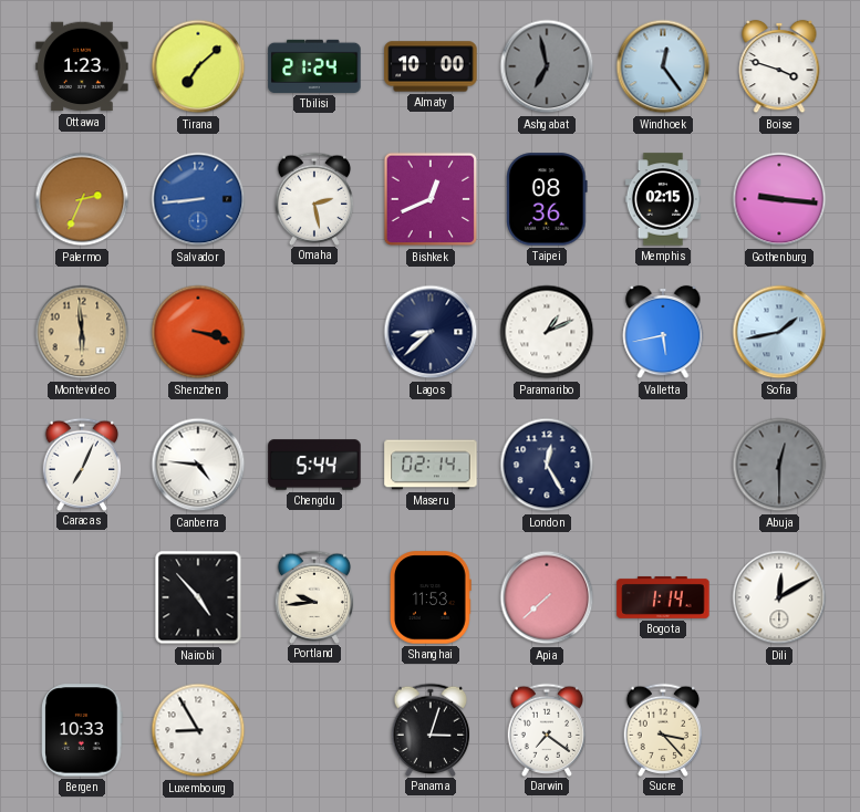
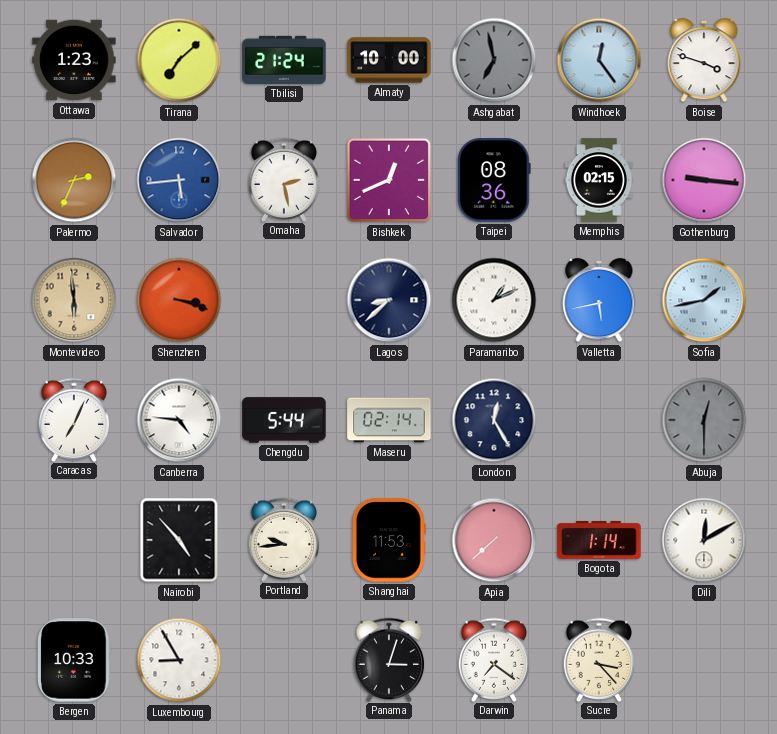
Salvador: 8:44 -> 5:44 (179, 180)
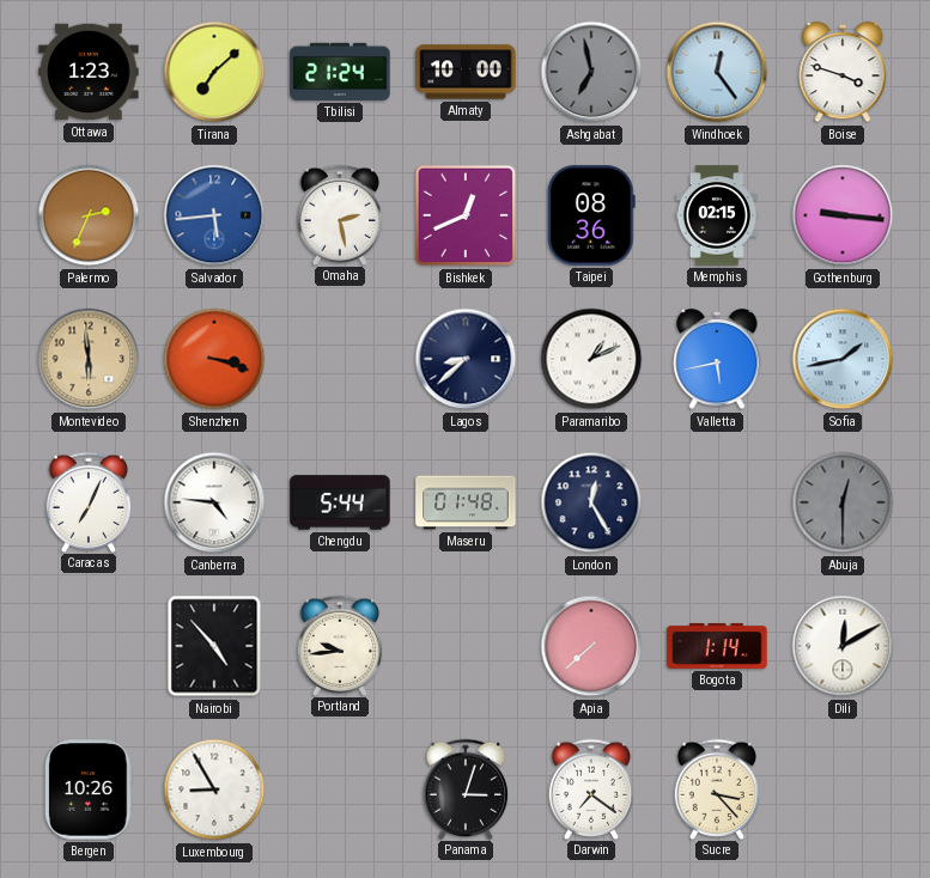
Maseru: 02:14 -> 01:48 (466, 502)
Shanghai: 11:53 -> none (389, 540)
Bergen: 10:33 -> 10:26 (89, 789)
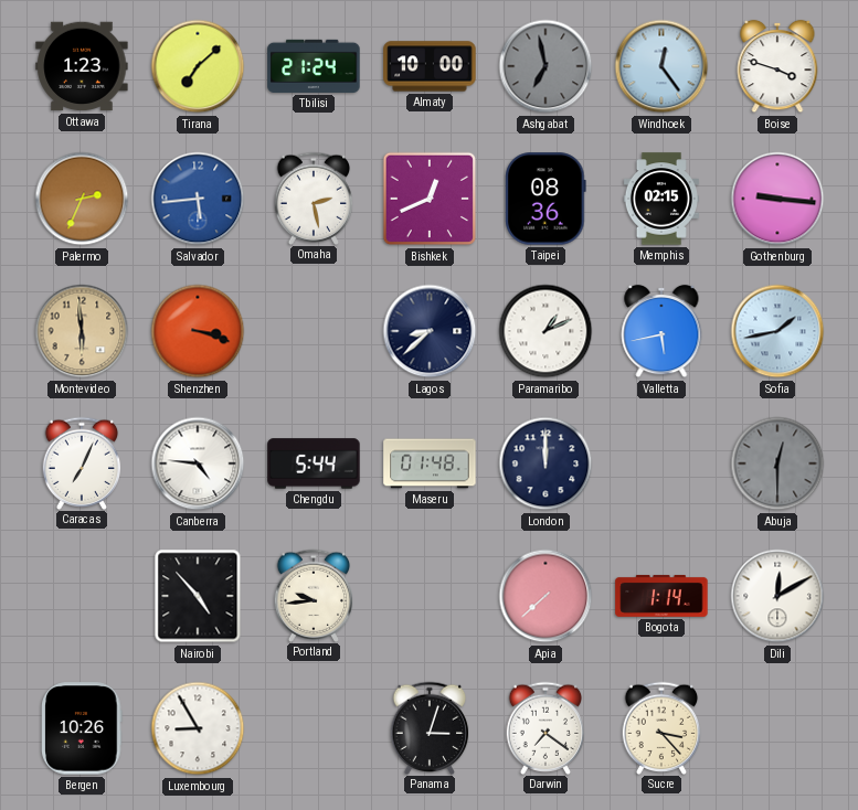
London: 12:25 -> 12:00 (545, 463)
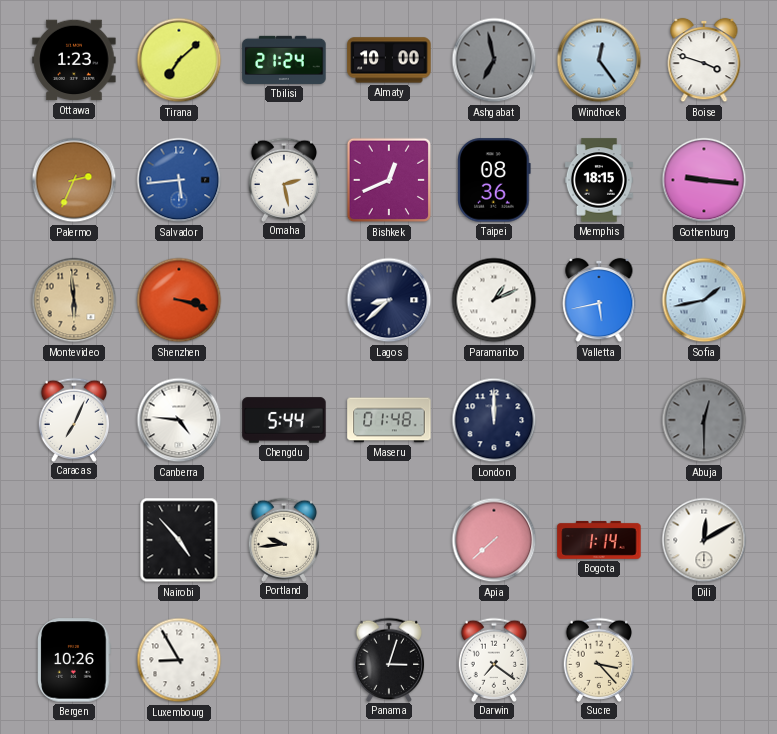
Memphis: 02:15 -> 18:15 (599, 180)
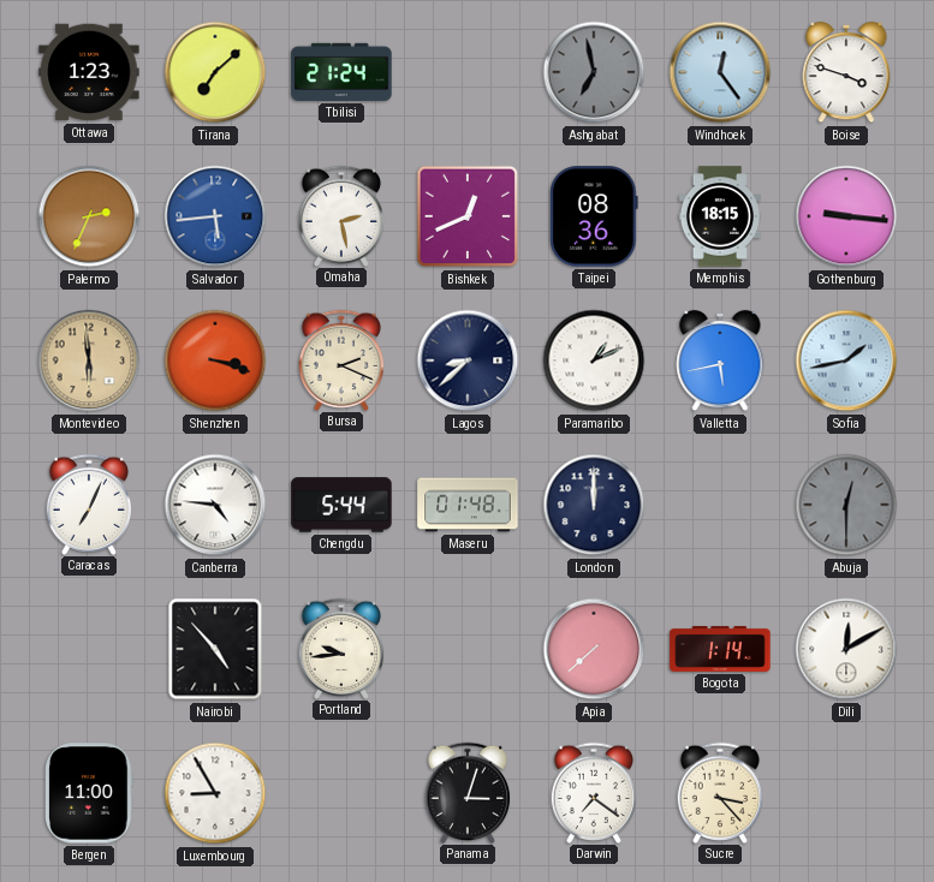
Almaty: 10:00 -> none (389, 60)
Bursa: none -> 2:19 (341, 359)
Bergen: 10:26 -> 11:00 (89, 793)
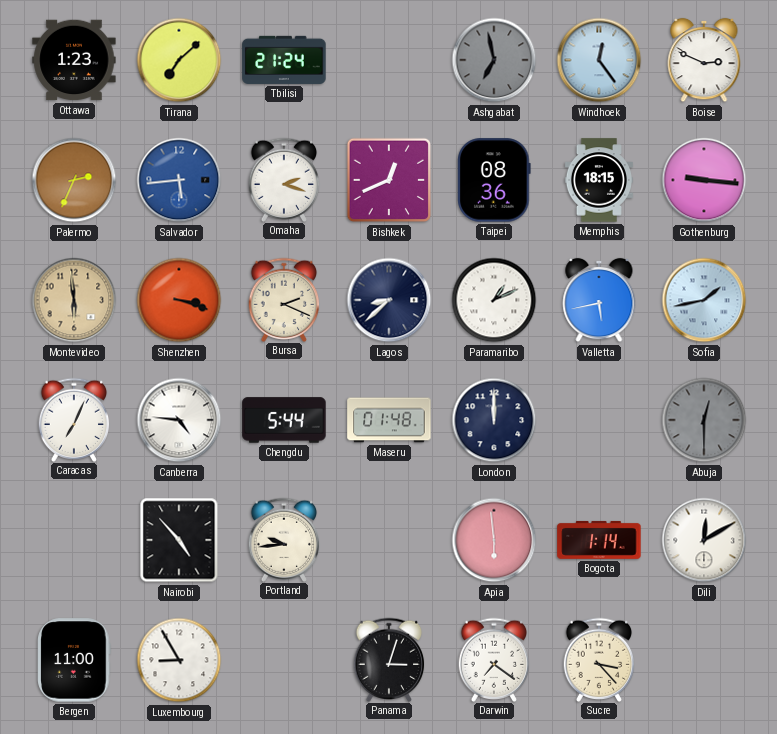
Boise: 3:48 -> 2:49 (704, 60)
Omaha: 2:28 -> 2:18 (284, 179)
Apia: 7:38 -> 5:59 (494, 540)
